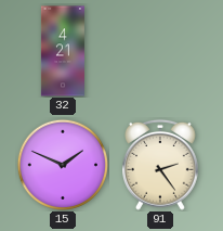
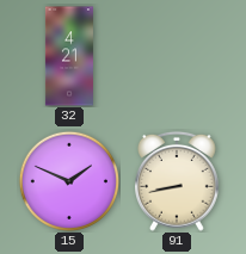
91: 2:24 -> 8:43 (178, 181)
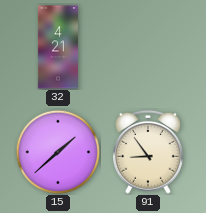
15: 1:49 -> 1:38 (57, 151)
91: 8:43 -> 8:54 (149, 152)
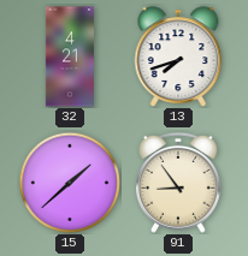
13: none -> 7:42 (178, 56)
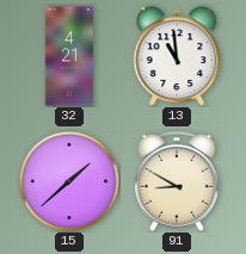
13: 7:42 -> 10:59 (177, 56)
91: 8:54 -> 8:50 (178, 181)
